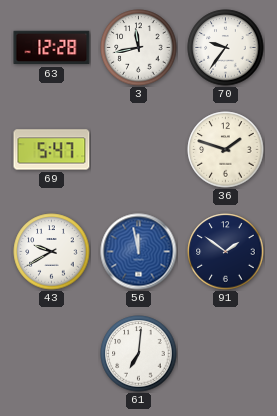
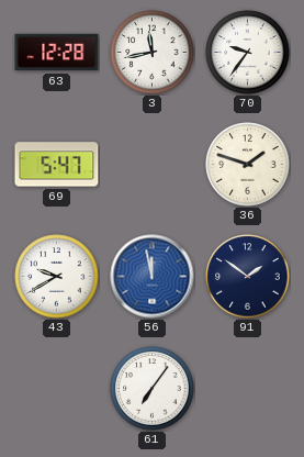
61: 7:01 -> 7:06 (153, 389)
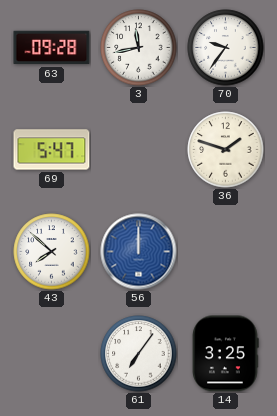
63: 12:28 -> 09:28 (52, 48)
43: 9:40 -> 7:52 (52, 252)
56: 11:58 -> 12:00 (139, 252)
91: 1:51 -> none (248, 277)
14: none -> 3:25 (226, 354)
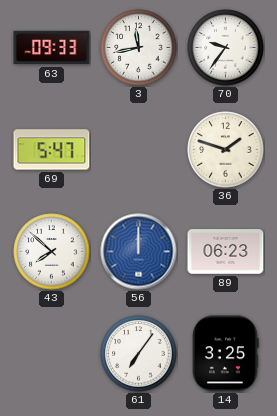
63: 09:28 -> 09:33 (52, 48)
89: none -> 06:23 (226, 252)
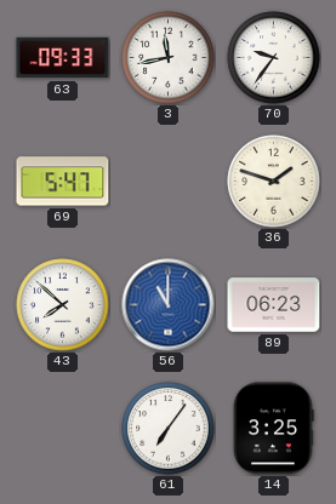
56: 12:00 -> 11:00 (169, 305)
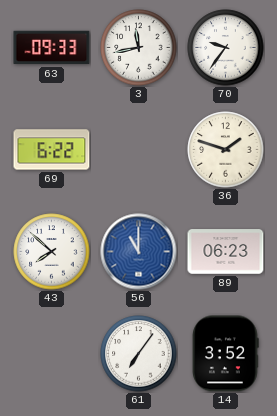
69: 5:47 -> 6:22 (52, 150)
14: 3:25 -> 3:52 (226, 354)
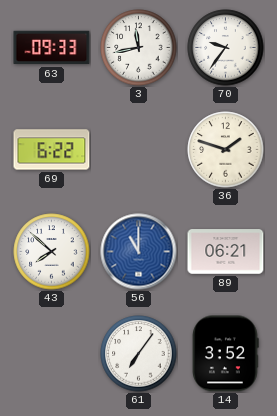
89: 06:23 -> 06:21 (226, 252)
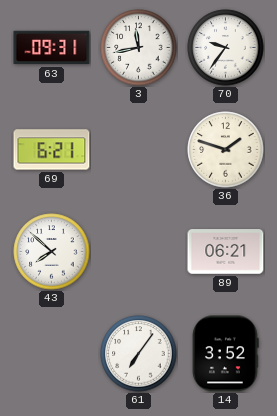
63: 09:33 -> 09:31 (52, 48)
69: 6:22 -> 6:21 (52, 150)
56: 11:00 -> none (139, 252)
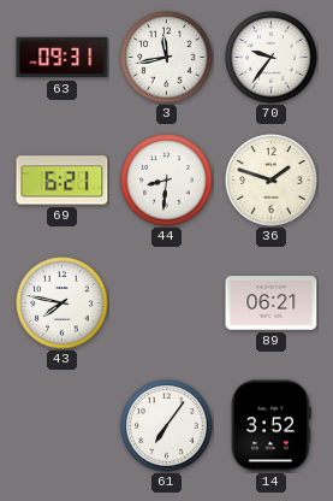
44: none -> 8:31 (167, 181)
43: 7:52 -> 7:47 (63, 303)
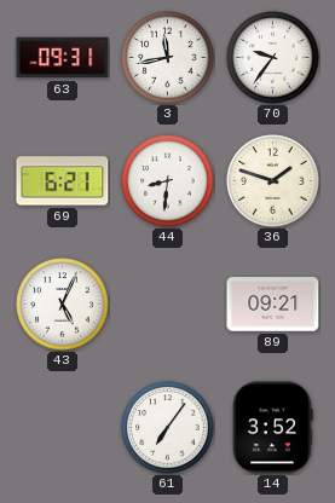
43: 7:47 -> 5:04 (63, 305)
89: 06:21 -> 09:21 (273, 305)
